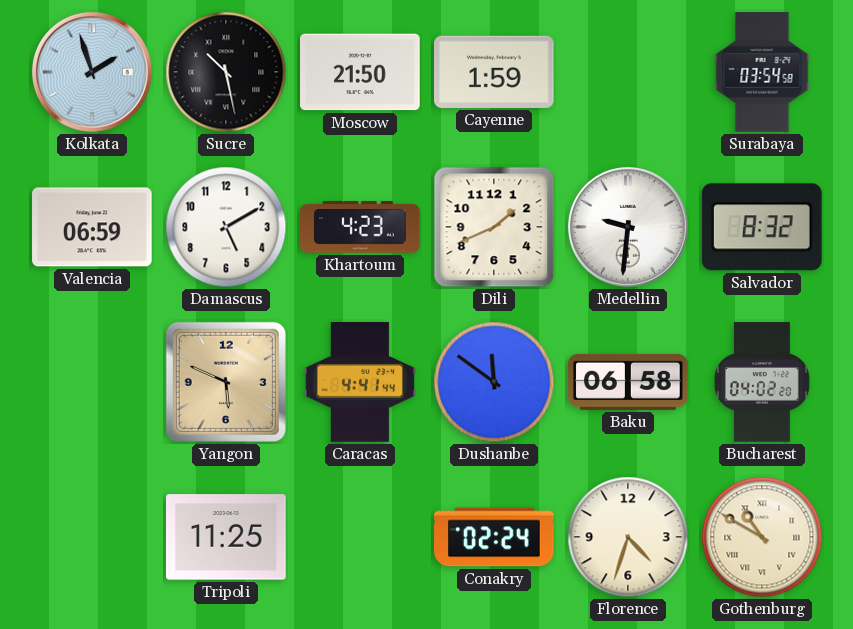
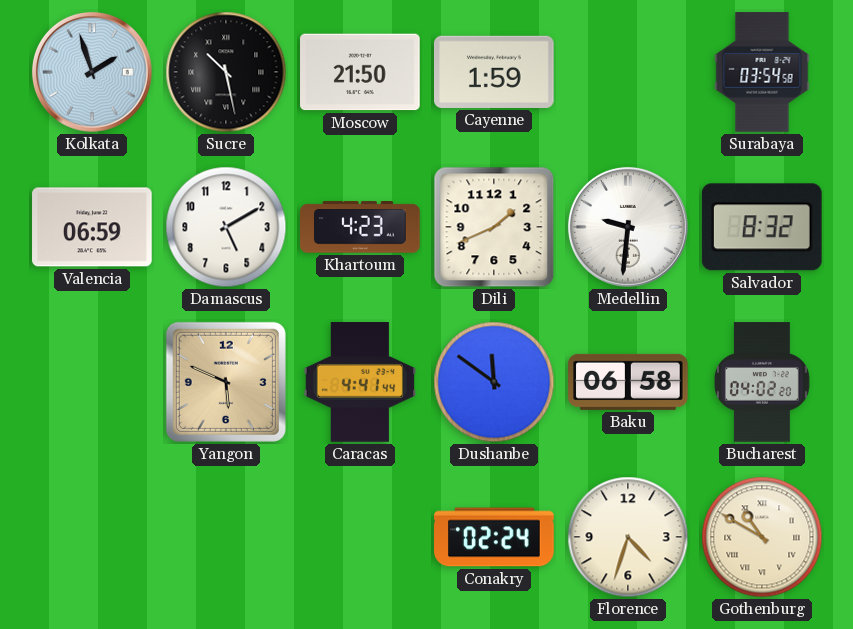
Tripoli: 11:25 -> none (226, 537)
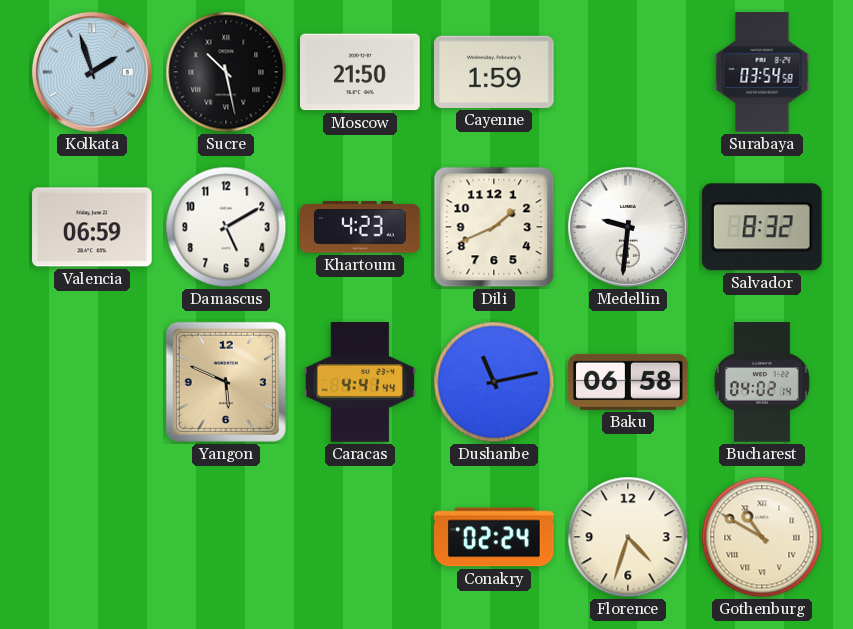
Dushanbe: 11:51 -> 11:13 (494, 382)
Bucharest: 04:02:20 -> 04:02:14 (762, 382)
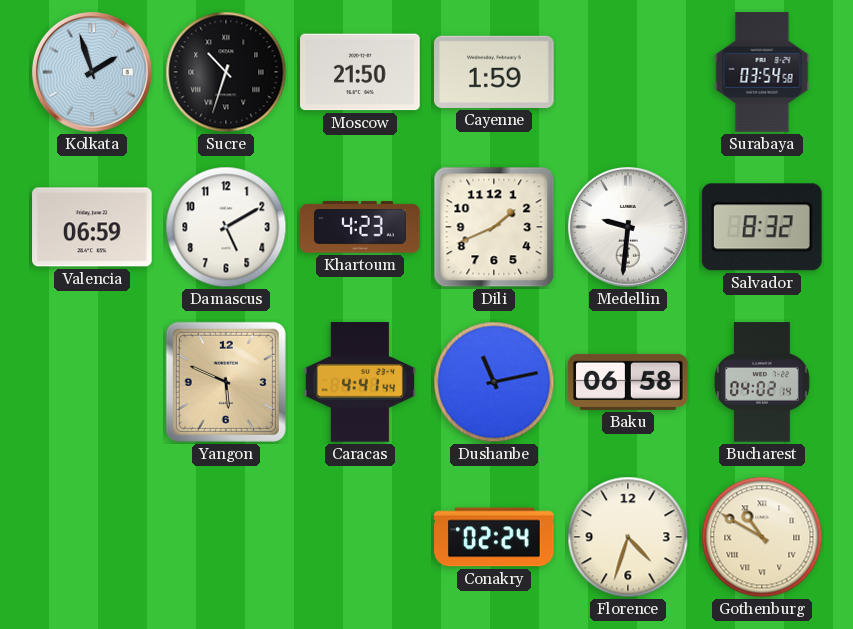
Sucre: 10:28 -> 10:33 (226, 72)
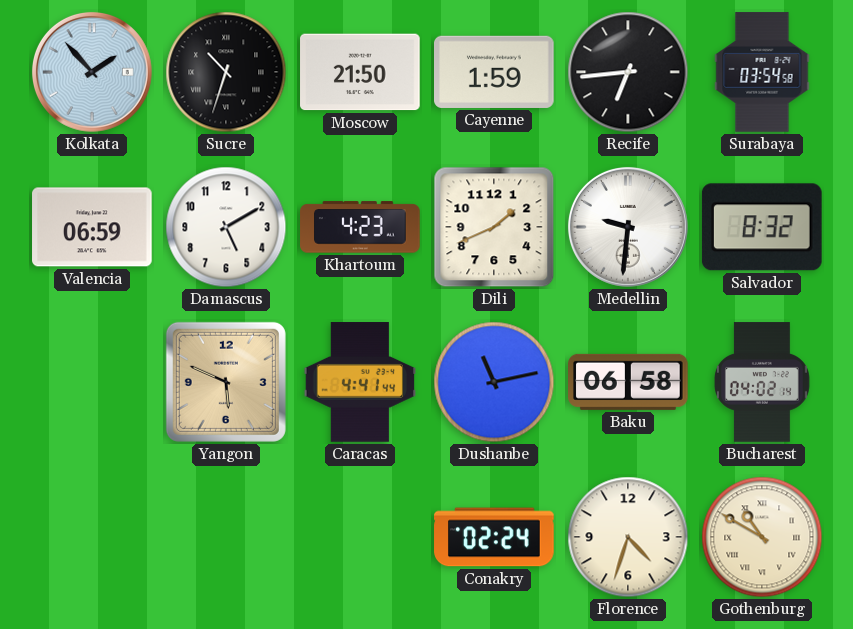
Kolkata: 1:57 -> 1:53 (92, 72)
Recife: none -> 6:44 (628, 72)
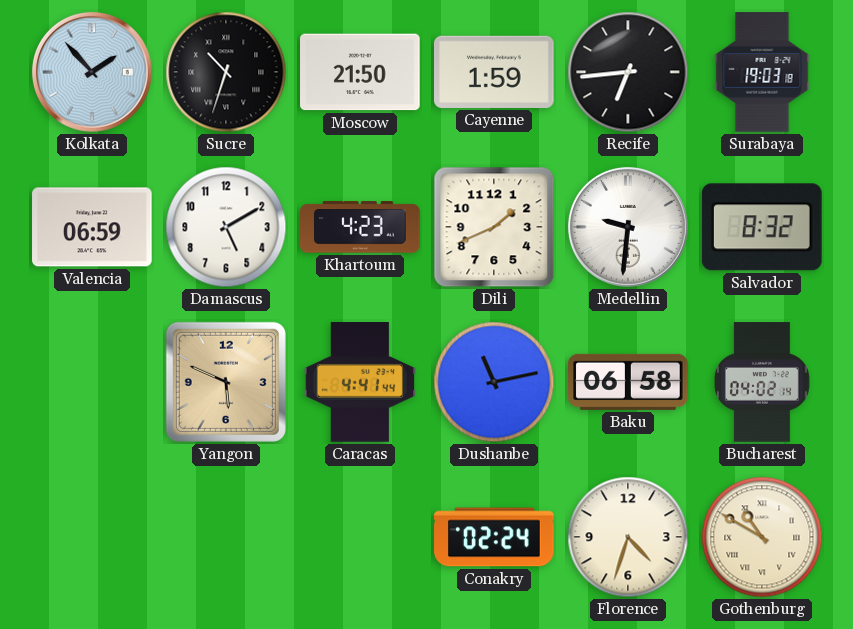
Surabaya: 03:54 -> 19:03 (762, 72)
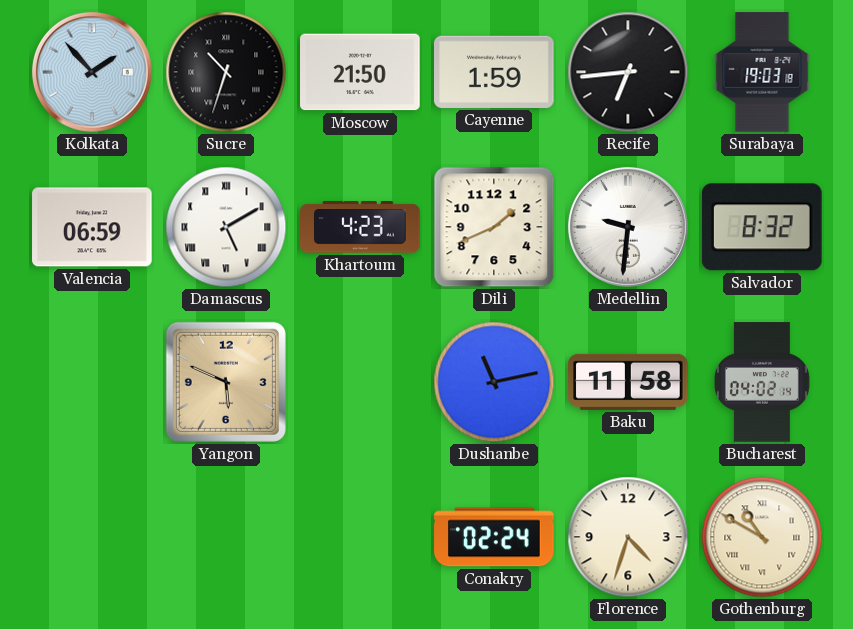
Damascus numerals: Arabic -> Roman (226, 227)
Caracas: 4:41 -> none (359, 382)
Baku: 06:58 -> 11:58 (628, 382)
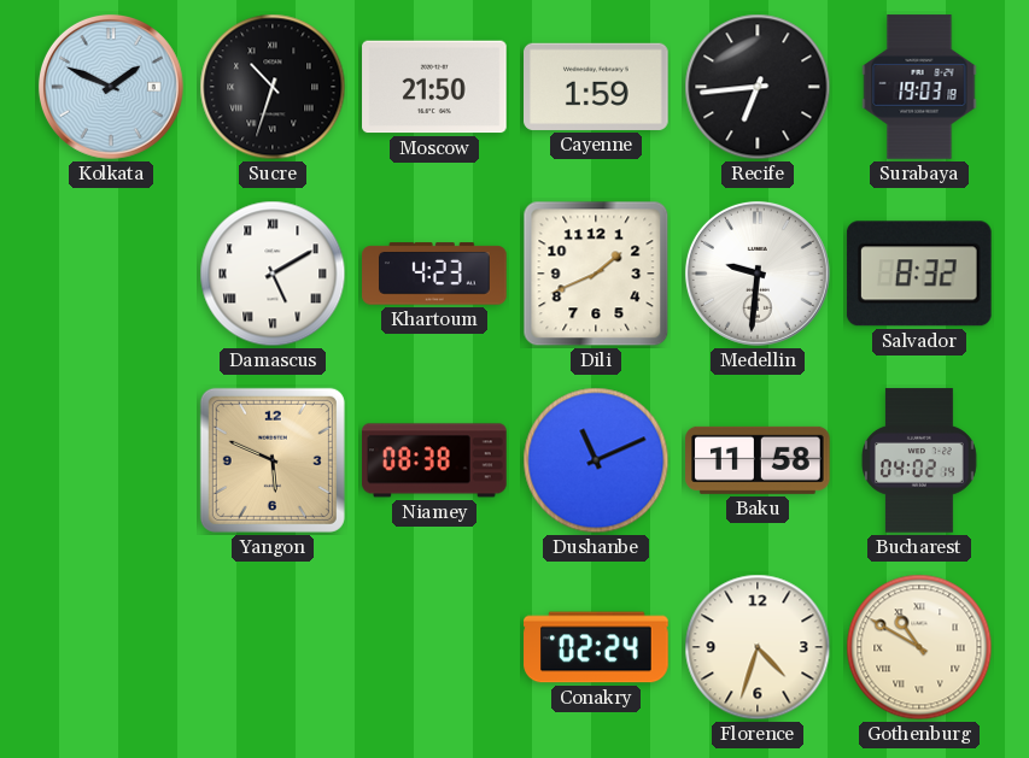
Kolkata: 1:53 -> 1:49 (111, 87)
Valencia: 06:59 -> none (92, 227)
Niamey: none -> 08:38 (434, 460)
Dushanbe: 11:13 -> 11:11 (596, 460)
